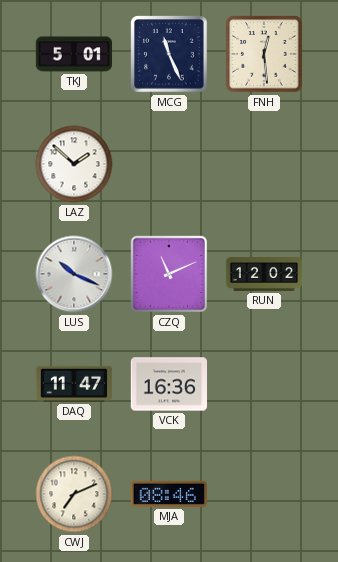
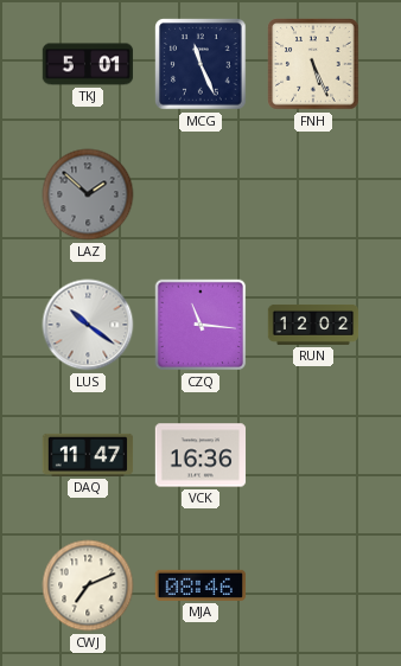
FNH: 12:29 -> 5:26 (313, 64)
LAZ dial: white -> grey (88, 194)
LUS: 10:19 -> 10:21 (88, 325)
CZQ: 11:11 -> 11:16 (200, 325)
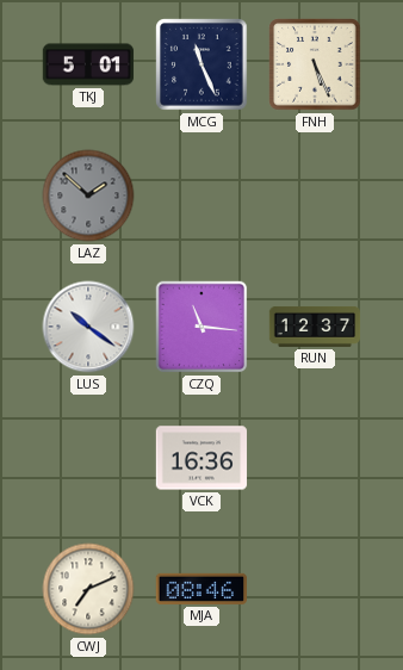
RUN: 12:02 -> 12:37 (315, 327)
DAQ: 11:47 -> none (88, 455)
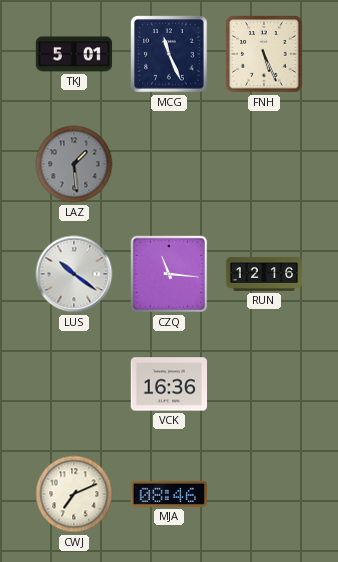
LAZ: 1:52 -> 1:29 (74, 164)
RUN: 12:37 -> 12:16 (264, 274)
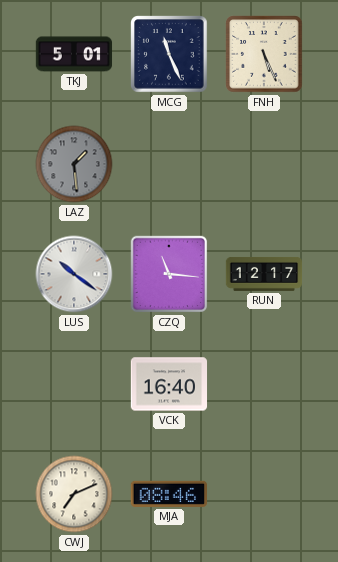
RUN: 12:16 -> 12:17 (264, 274)
VCK: 16:36 -> 16:40 (169, 384)
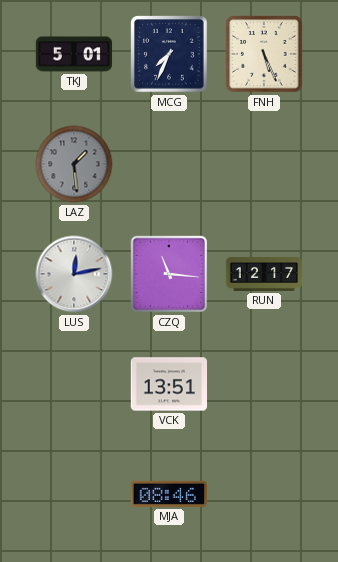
MCG: 11:26 -> 7:34 (169, 54)
LUS: 10:21 -> 12:13 (74, 274)
VCK: 16:40 -> 13:51 (169, 384)
CWJ: 7:11 -> none (74, 494)
